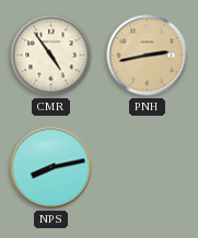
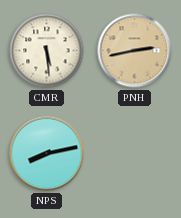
CMR: 4:54 -> 5:29 (47, 51)
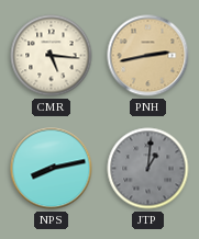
CMR: 5:29 -> 5:16 (52, 56)
JTP: none -> 1:01 (148, 169)
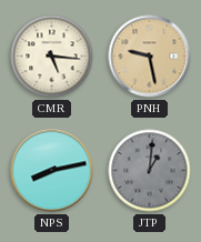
PNH: 2:43 -> 9:28 (150, 57)
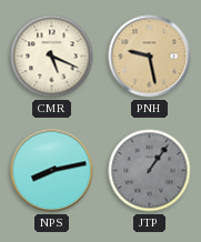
CMR: 5:16 -> 5:19 (52, 57)
JTP: 1:01 -> 1:06 (150, 171)
